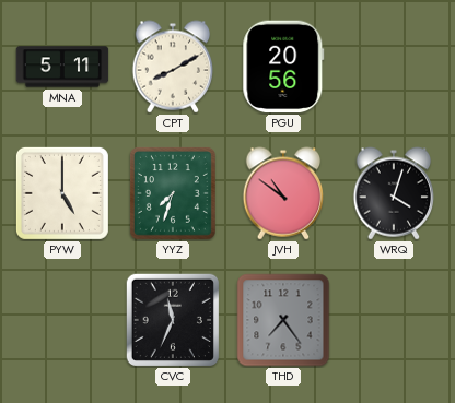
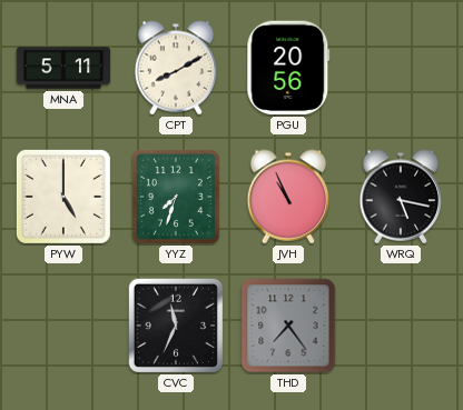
JVH: 10:51 -> 10:56 (288, 197)
WRQ: 4:03 -> 5:17 (401, 197)
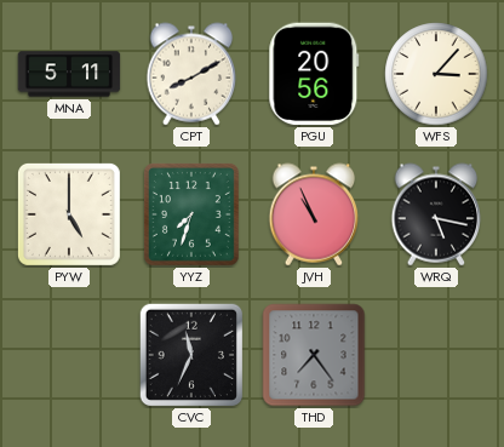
WFS: none -> 3:07 (436, 74)
